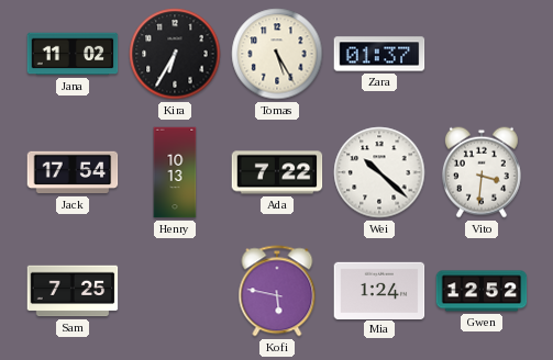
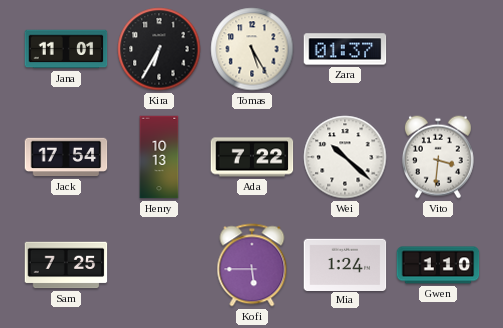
Jana: 11:02 -> 11:01 (66, 49)
Kofi: 5:47 -> 5:45 (252, 265)
Gwen: 12:52 -> 1:10 (438, 265)
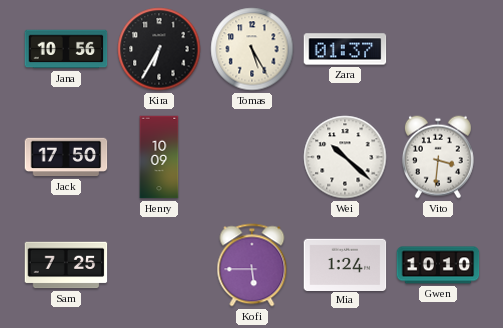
Jana: 11:01 -> 10:56 (66, 49)
Jack: 17:54 -> 17:50 (66, 157)
Henry: 10:13 -> 10:09 (159, 157)
Ada: 7:22 -> none (252, 157)
Gwen: 1:10 -> 10:10 (438, 265)
